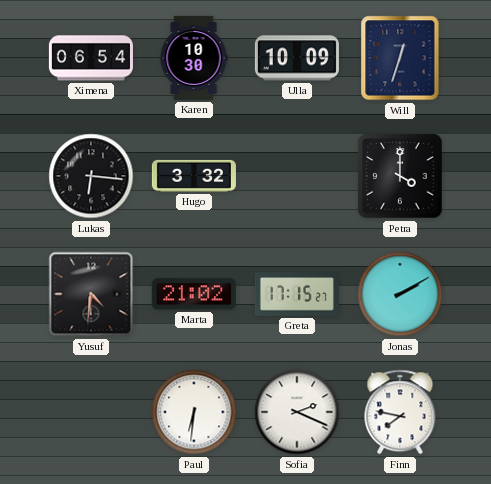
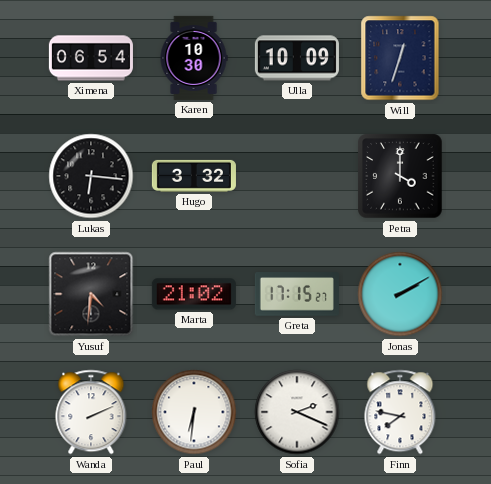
Wanda: none -> 2:11 (91, 412)
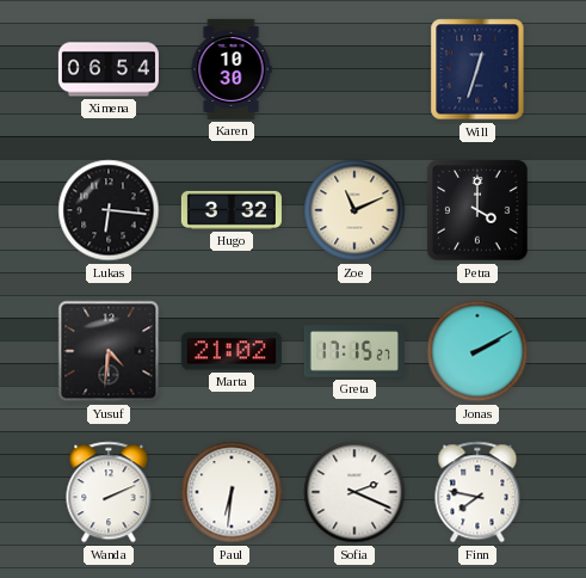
Ulla: 10:09 -> none (297, 58)
Zoe: none -> 11:11 (354, 210)
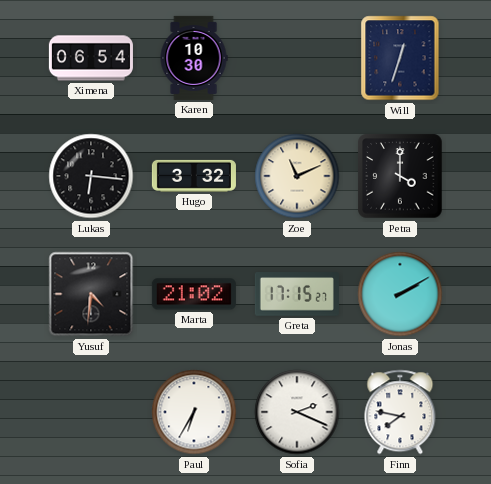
Wanda: 2:11 -> none (109, 492)
Paul: 6:31 -> 6:35 (194, 412)
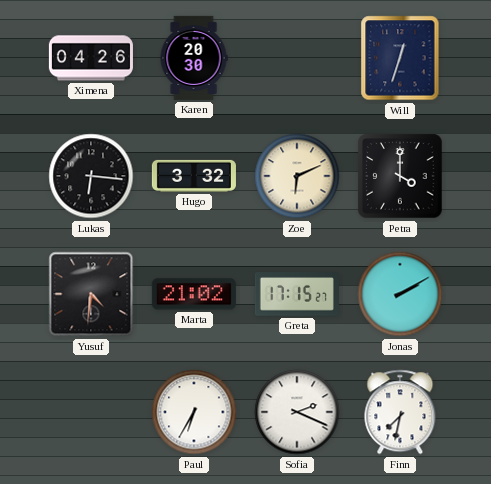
Ximena: 06:54 -> 04:26 (91, 58)
Karen: 10:30 -> 20:30 (194, 58)
Zoe: 11:11 -> 6:11 (297, 176)
Finn: 7:47 -> 7:32 (400, 412)
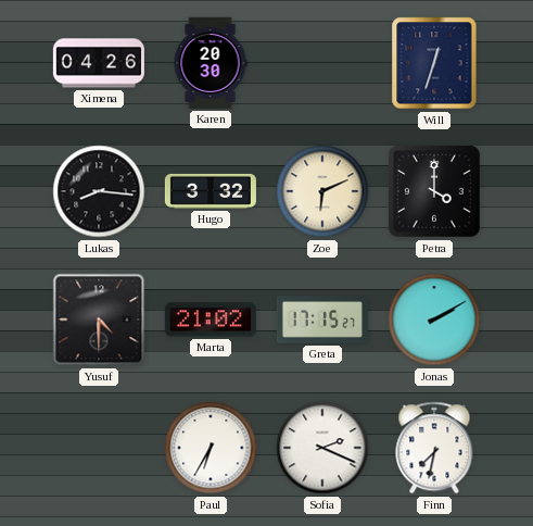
Lukas: 6:16 -> 8:16 (99, 191)
Yusuf: 4:31 -> 4:30 (99, 320)
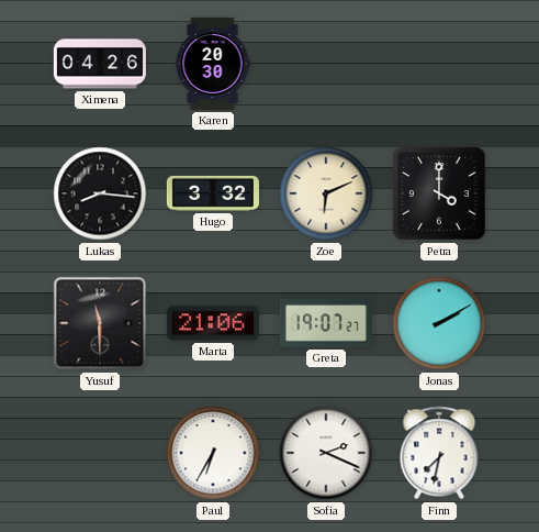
Will: 12:33 -> none (434, 63)
Yusuf: 4:30 -> 11:30 (100, 323)
Marta: 21:02 -> 21:06 (213, 323)
Greta: 17:15 -> 19:07 (326, 323)
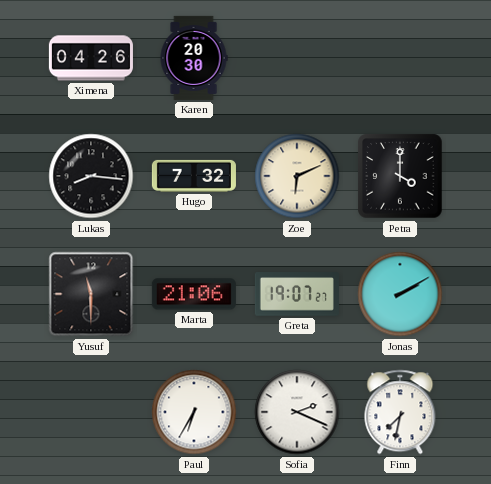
Hugo: 3:32 -> 7:32 (194, 176)
